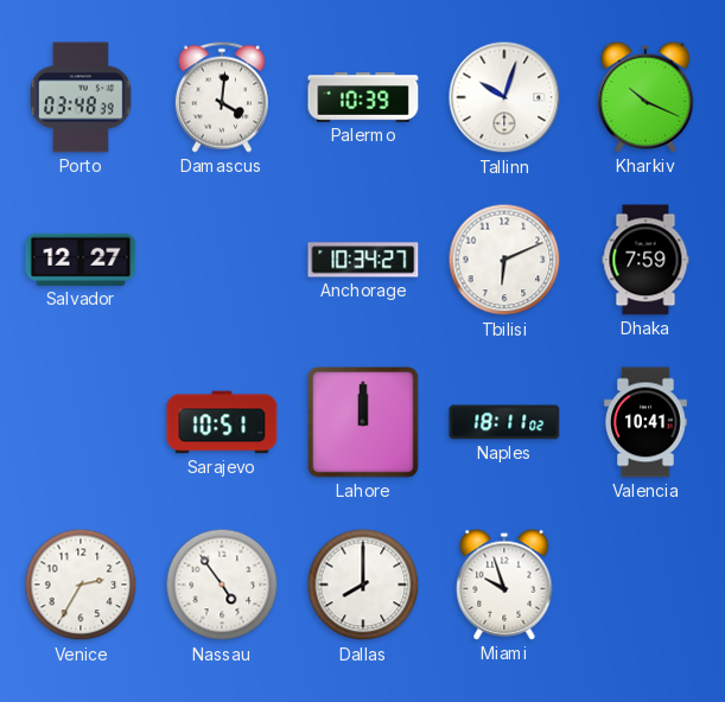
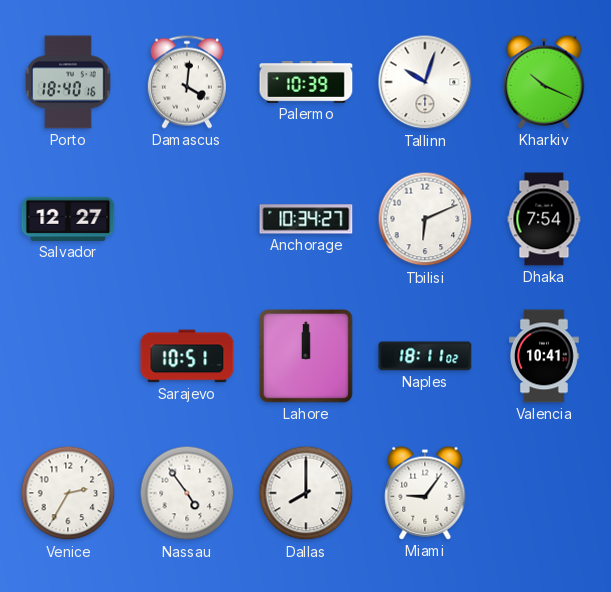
Porto: 03:48 -> 18:40 (69, 82)
Dhaka: 7:59 -> 7:54 (544, 219)
Miami: 9:57 -> 9:06 (425, 493)
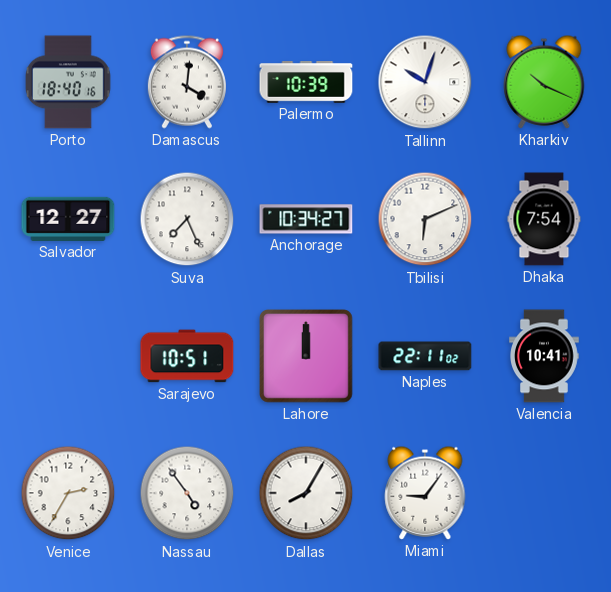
Suva: none -> 7:26 (187, 219)
Naples: 18:11 -> 22:11 (425, 356)
Dallas: 8:00 -> 8:05 (306, 493)
